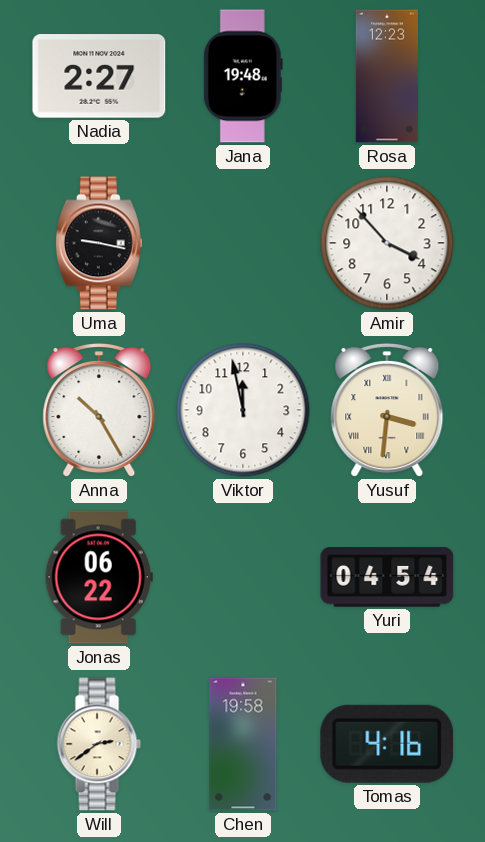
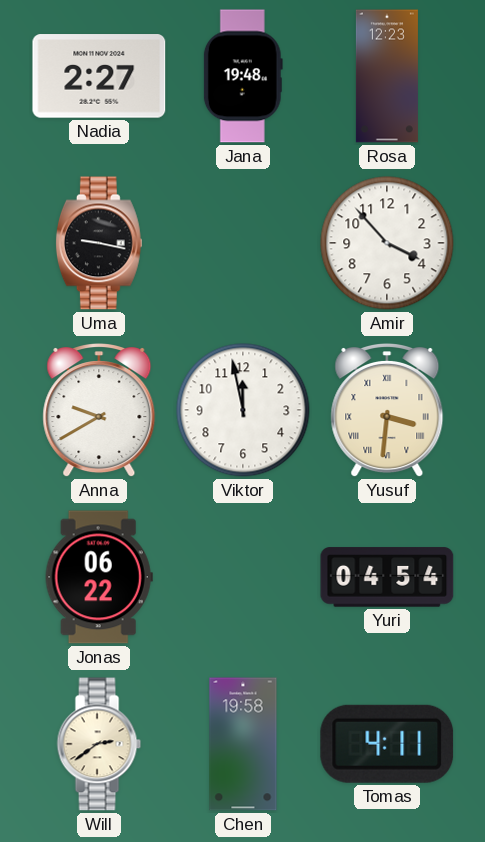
Anna: 10:25 -> 9:40 (99, 411)
Tomas: 4:16 -> 4:11 (387, 744)
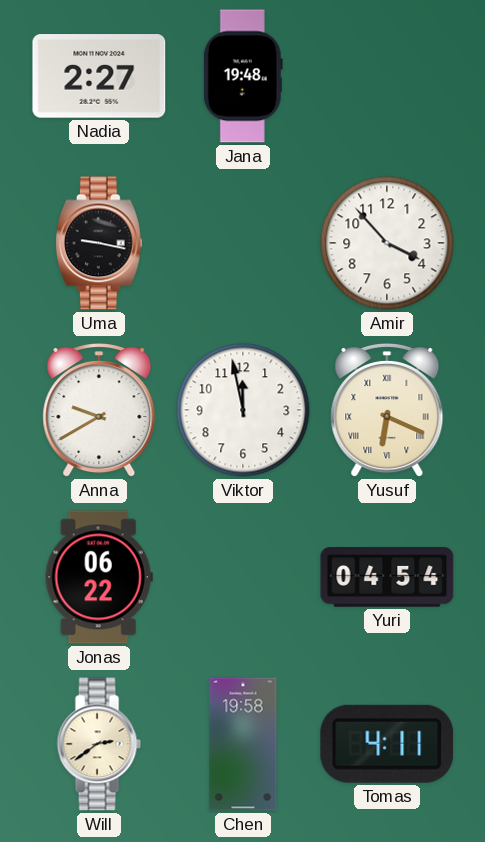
Rosa: 12:23 -> none (387, 76)
Yusuf: 3:31 -> 6:19 (387, 411)
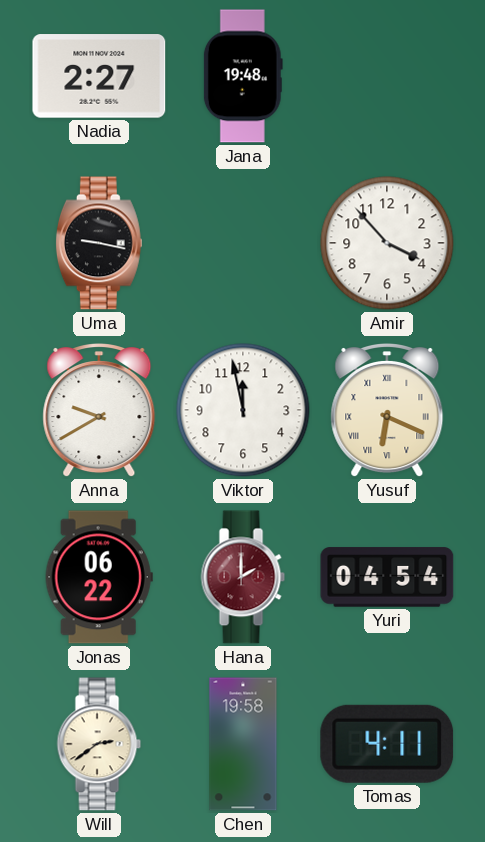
Hana: none -> 2:00 (243, 577)
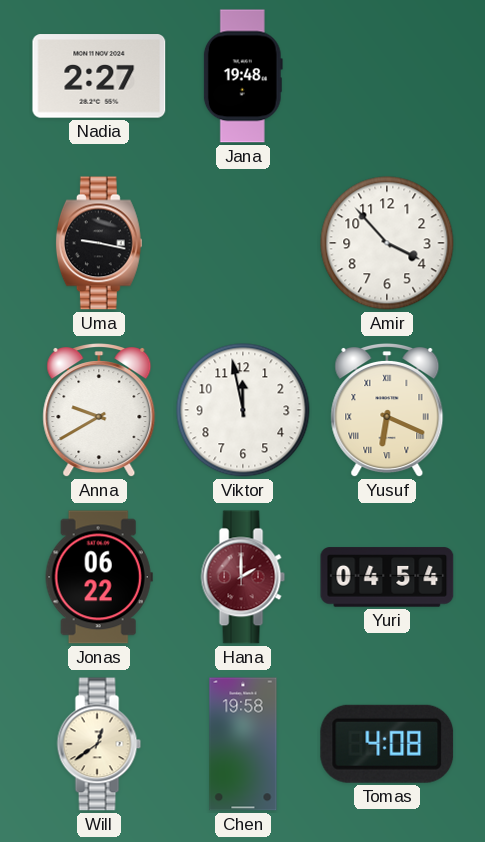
Will: 2:39 -> 12:39 (99, 744)
Tomas: 4:11 -> 4:08 (387, 744)
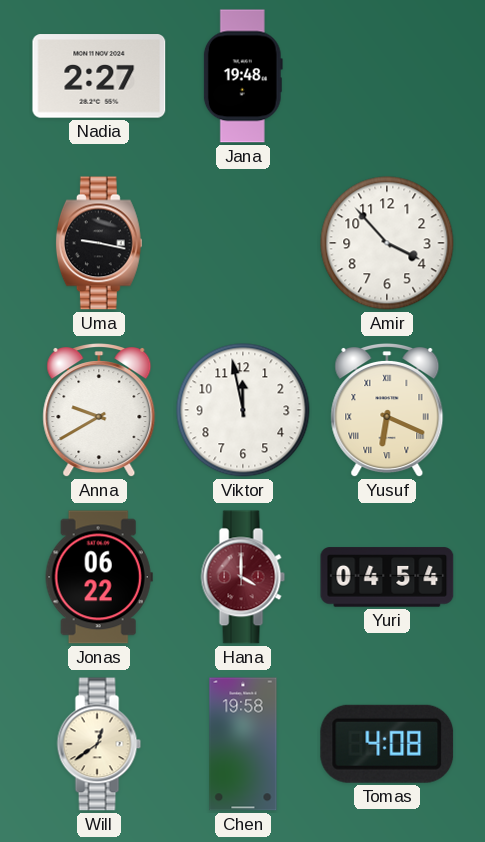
Hana: 2:00 -> 4:00 (243, 577)
